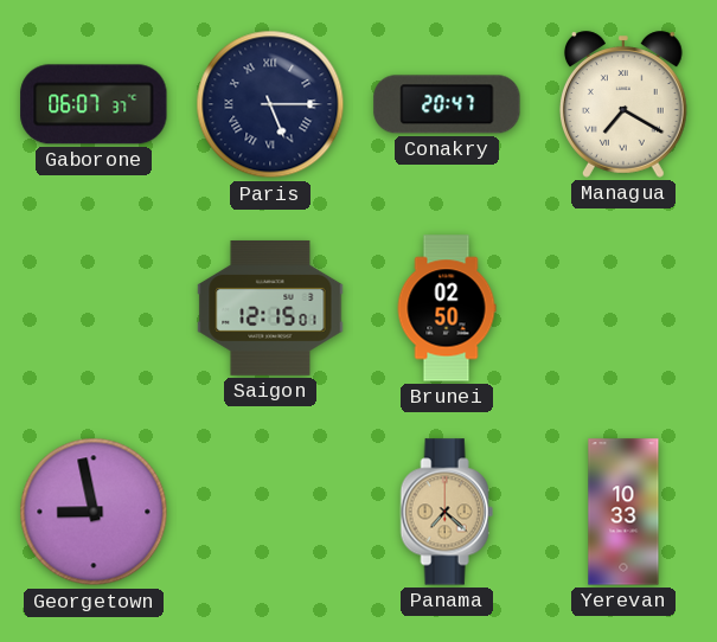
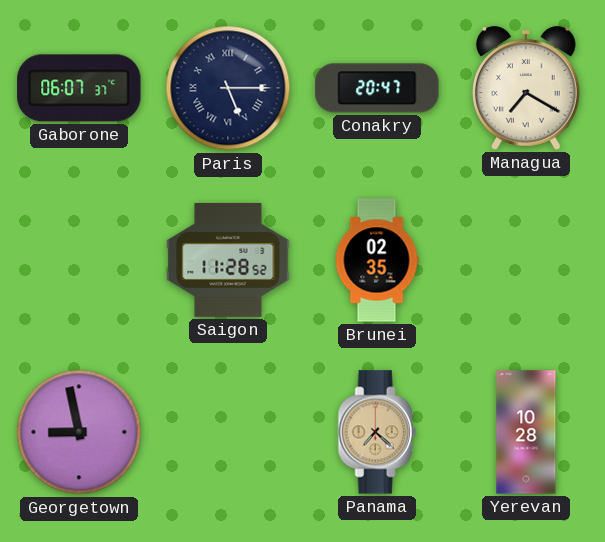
Saigon: 12:15 -> 11:28 (228, 260)
Brunei: 02:50 -> 02:35 (377, 260)
Yerevan: 10:33 -> 10:28 (526, 432)
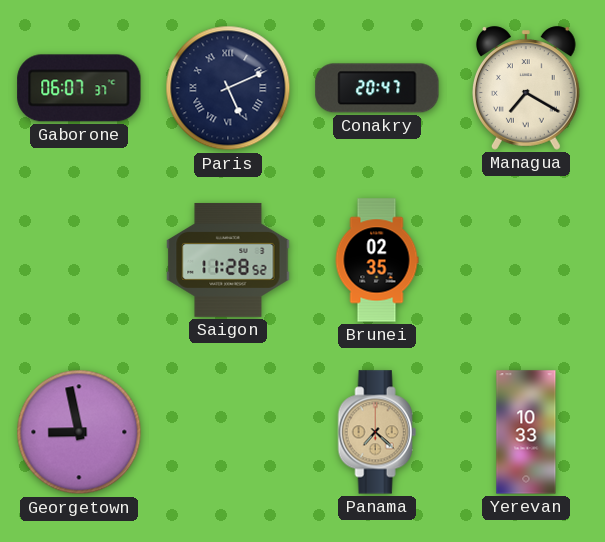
Paris: 5:15 -> 5:11 (228, 88)
Yerevan: 10:28 -> 10:33 (526, 432)
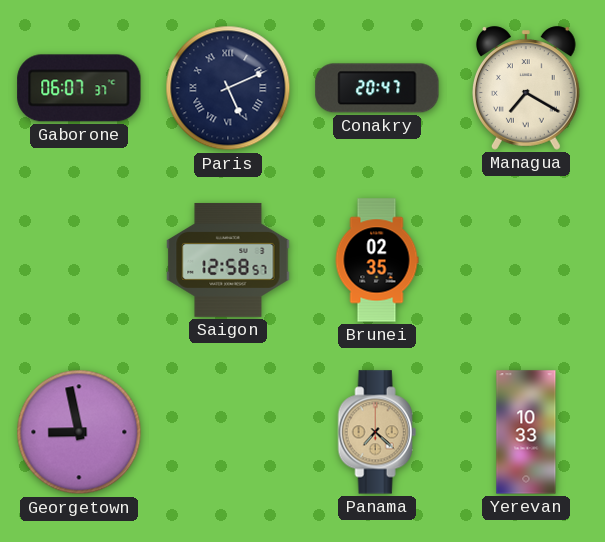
Saigon: 11:28 -> 12:58 (228, 260)
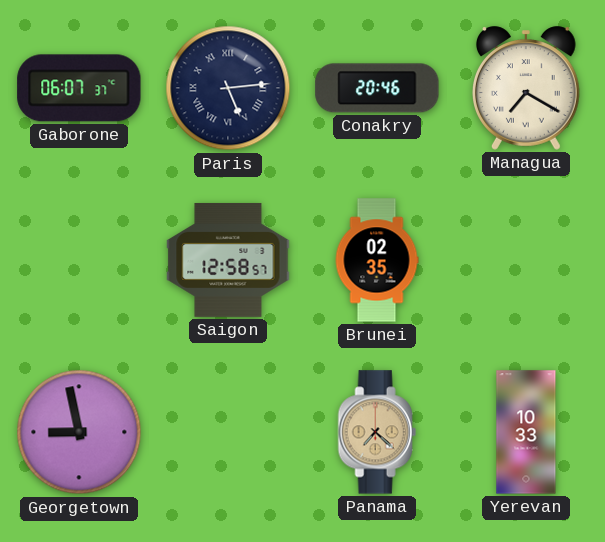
Paris: 5:11 -> 5:14 (228, 88)
Conakry: 20:47 -> 20:46 (377, 88)
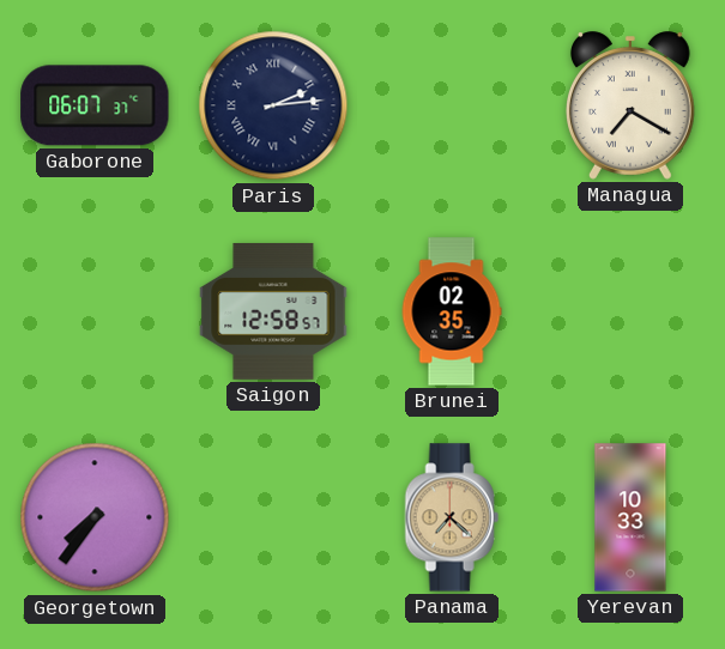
Paris: 5:14 -> 2:14 (273, 105)
Conakry: 20:46 -> none (377, 88)
Georgetown: 8:58 -> 7:36 (95, 517)
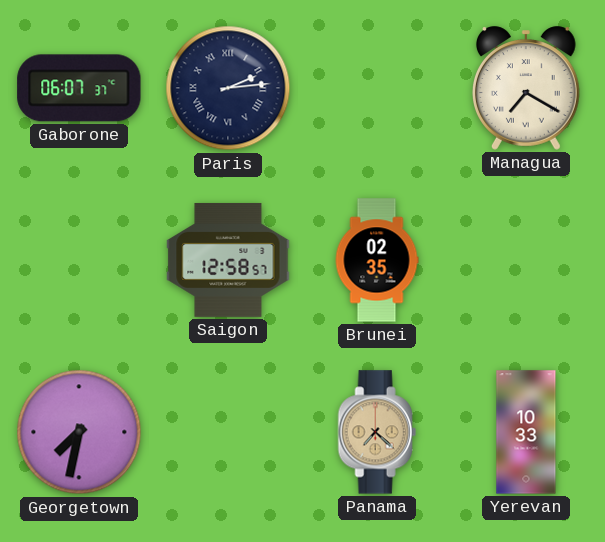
Georgetown: 7:36 -> 7:32 (79, 432)
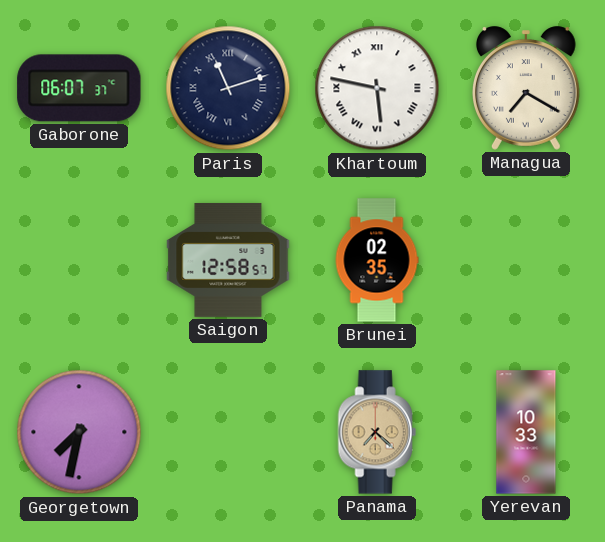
Paris: 2:14 -> 11:12 (228, 88)
Khartoum: none -> 5:47 (377, 88)
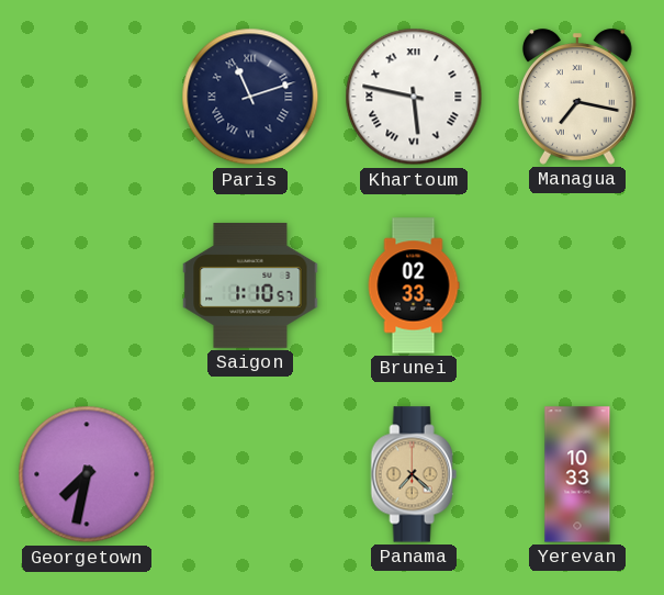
Gaborone: 06:07 -> none (79, 88)
Managua: 7:20 -> 7:17 (578, 97)
Saigon: 12:58 -> 1:10 (250, 285)
Brunei: 02:35 -> 02:33 (414, 285)
